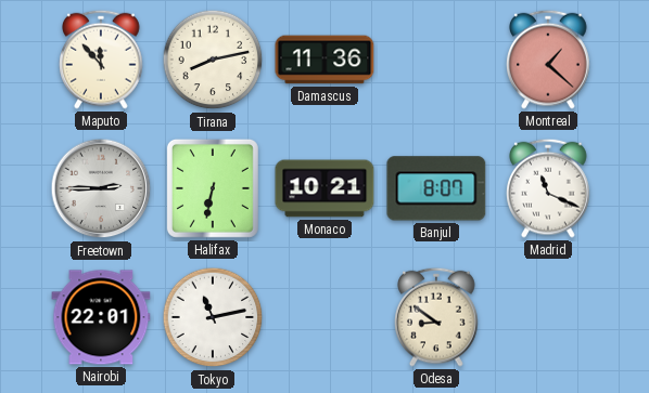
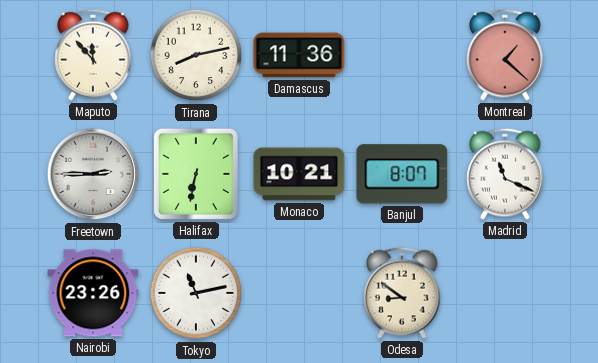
Nairobi: 22:01 -> 23:26 (93, 293)
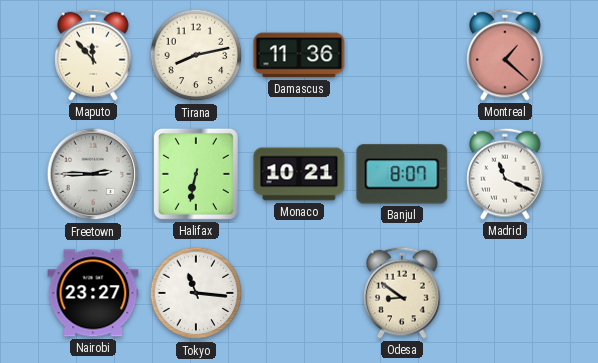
Nairobi: 23:26 -> 23:27 (93, 293)
Tokyo: 11:13 -> 11:16 (196, 293)
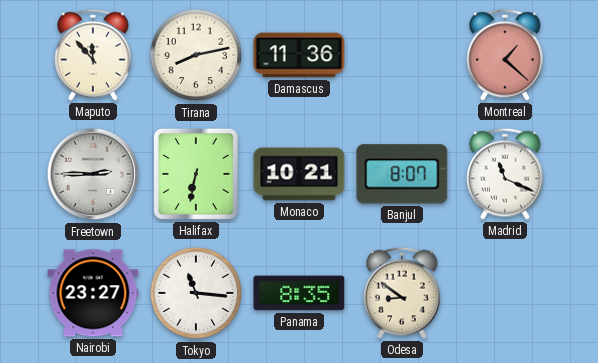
Panama: none -> 8:35 (299, 293)
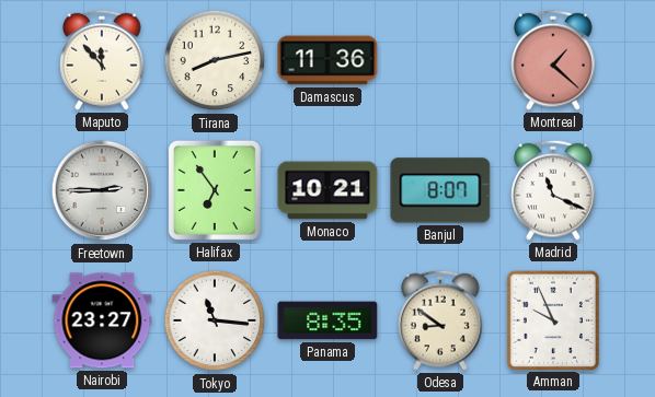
Halifax: 6:32 -> 6:54 (215, 190)
Amman: none -> 9:56 (552, 319)
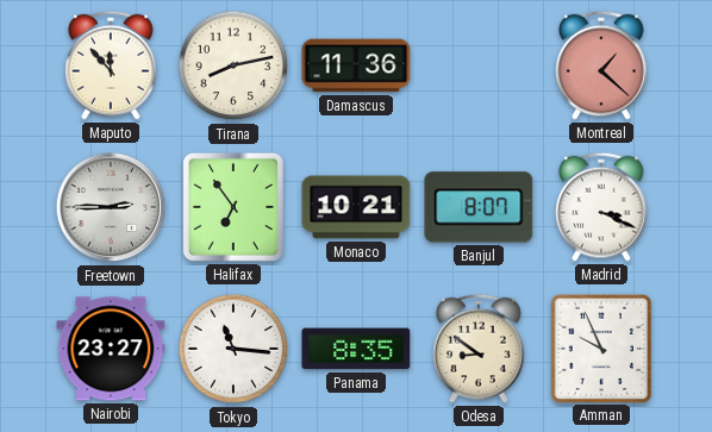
Madrid: 11:19 -> 3:19 (601, 207)
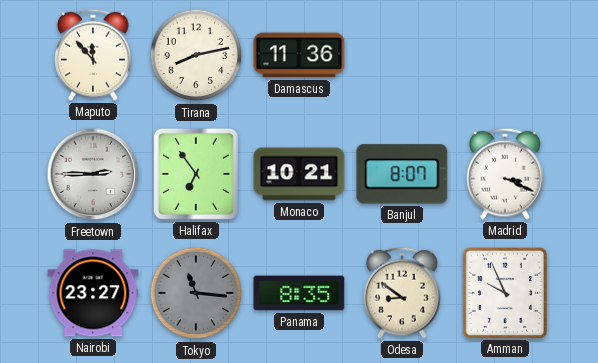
Montreal: 1:22 -> none (601, 65)
Tokyo dial: white -> grey (196, 293)
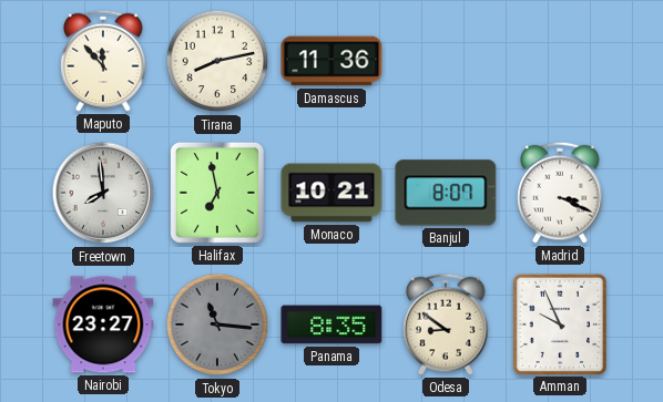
Freetown: 2:45 -> 7:59 (103, 193)
Halifax: 6:54 -> 6:58 (217, 193)
